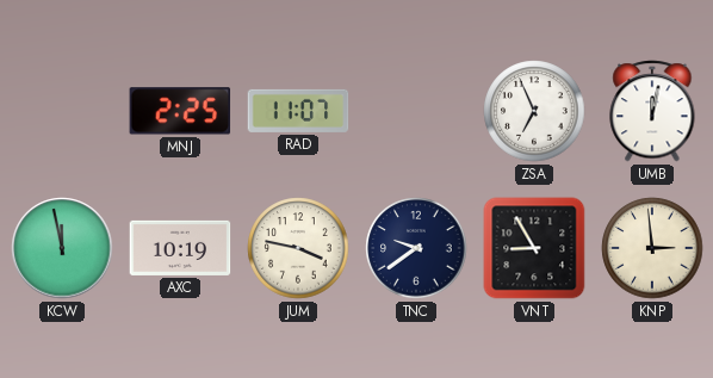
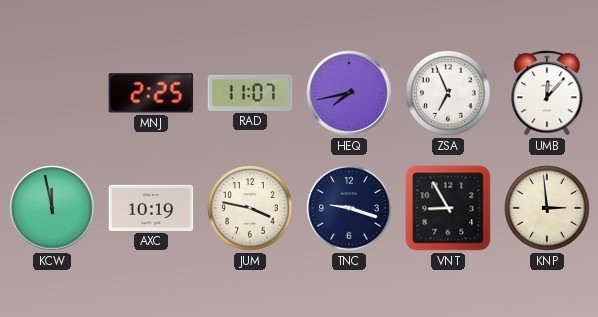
HEQ: none -> 7:43 (349, 93)
UMB: 12:02 -> 12:07 (547, 93)
TNC: 9:39 -> 9:18 (349, 208)
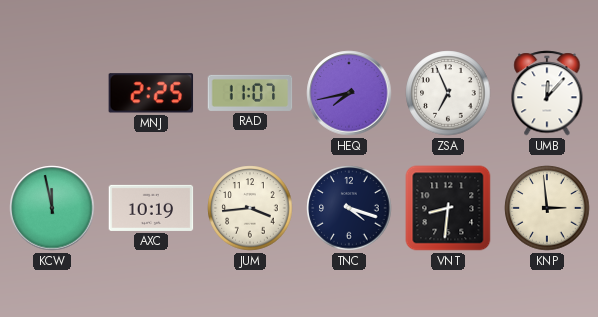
JUM: 3:47 -> 3:44 (250, 208)
TNC: 9:18 -> 4:18 (349, 208)
VNT: 8:55 -> 8:31 (448, 208)
